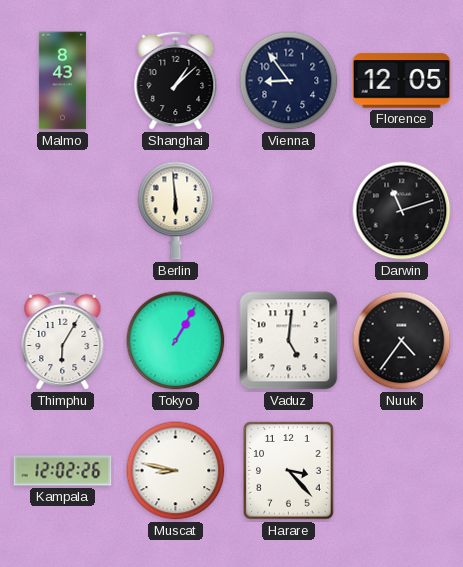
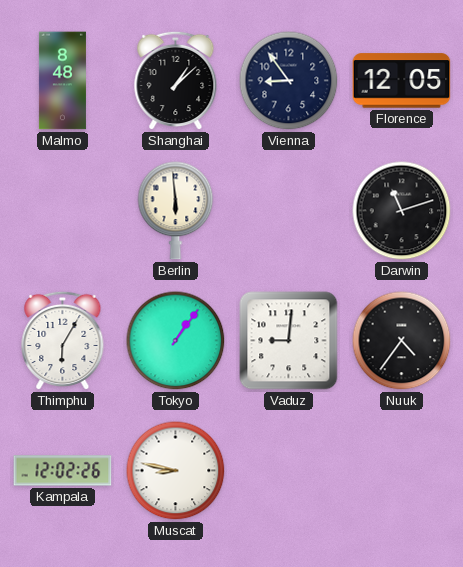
Malmo: 8:43 -> 8:48 (62, 81)
Tokyo: 1:05 -> 1:06 (176, 341)
Vaduz: 5:01 -> 9:01 (289, 341)
Harare: 3:23 -> none (289, 471)
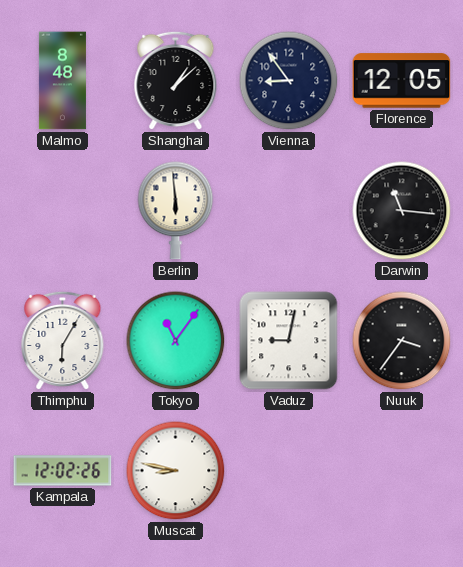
Darwin: 11:12 -> 11:16 (402, 211)
Tokyo: 1:06 -> 11:06 (176, 341)
Vaduz: 9:01 -> 9:02 (289, 341)
Nuuk: 4:36 -> 3:36 (402, 341)
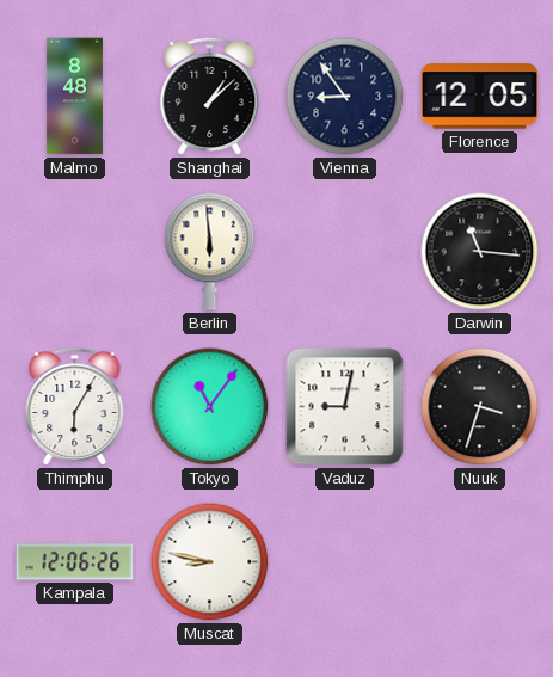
Nuuk: 3:36 -> 3:33 (480, 407)
Kampala: 12:02 -> 12:06 (75, 562)
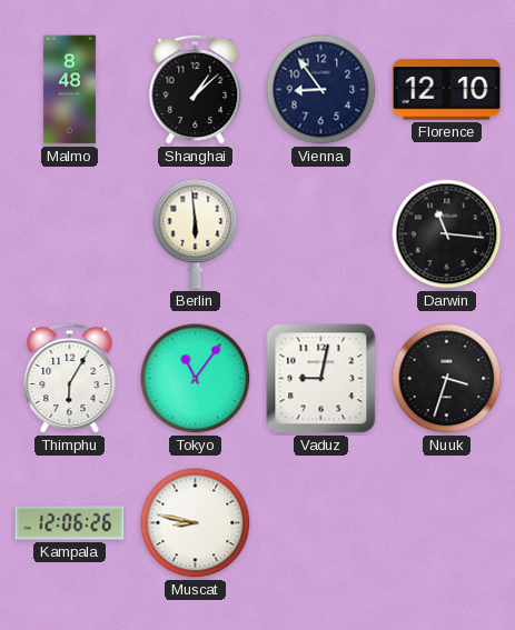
Florence: 12:05 -> 12:10 (447, 90)
